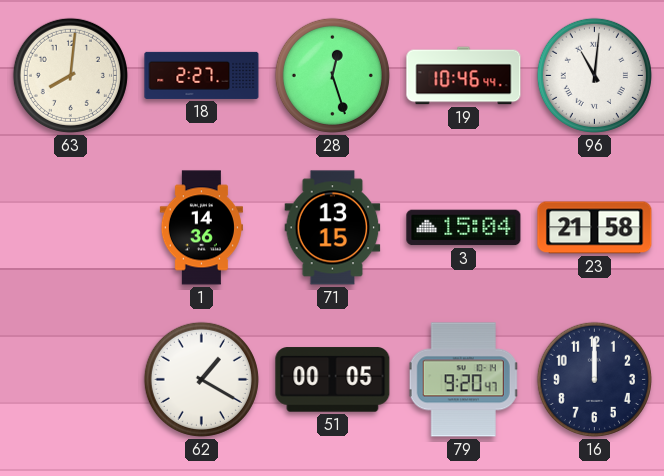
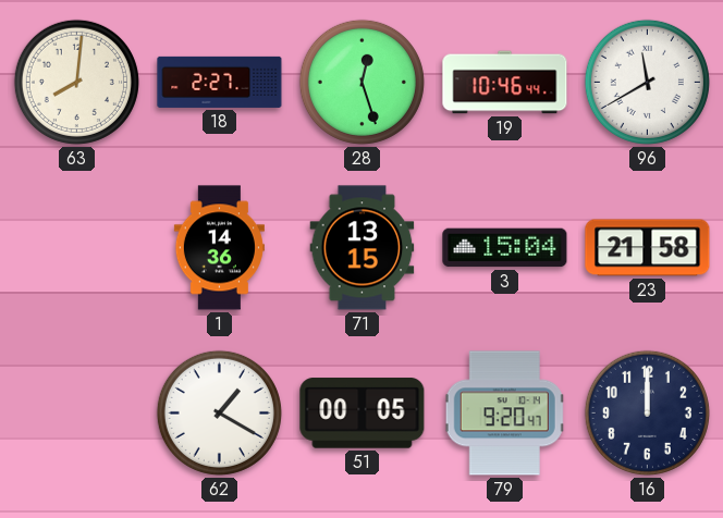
96: 11:01 -> 11:40 (647, 82)
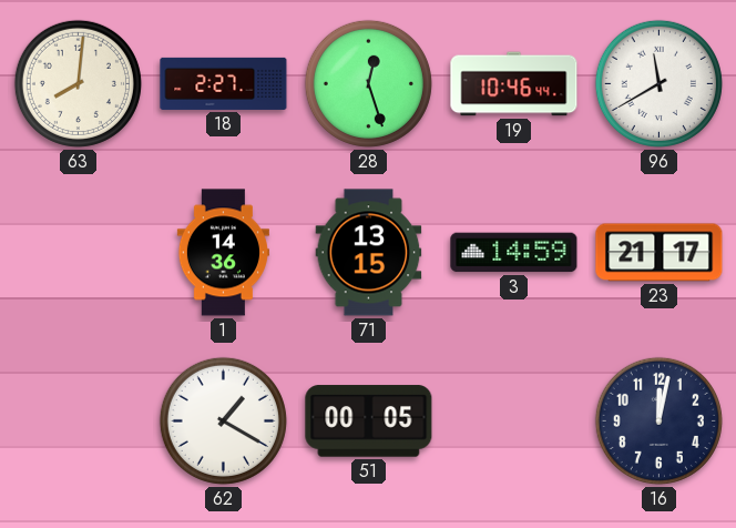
3: 15:04 -> 14:59 (514, 253)
23: 21:58 -> 21:17 (660, 253)
79: 9:20 -> none (505, 414)
16: 12:00 -> 12:02 (658, 420)
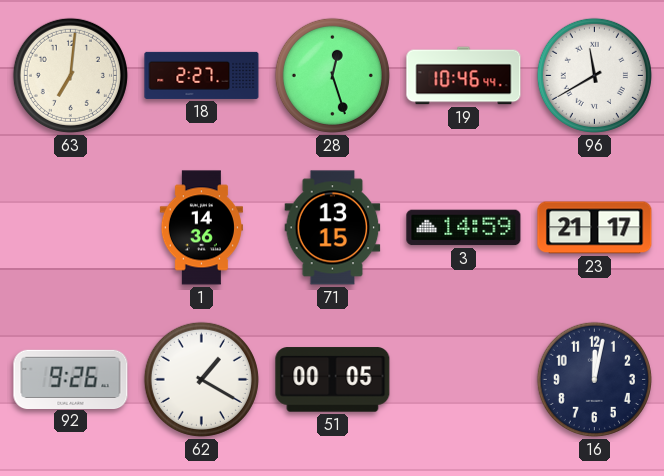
63: 8:01 -> 7:01 (70, 75)
92: none -> 9:26 (71, 379)
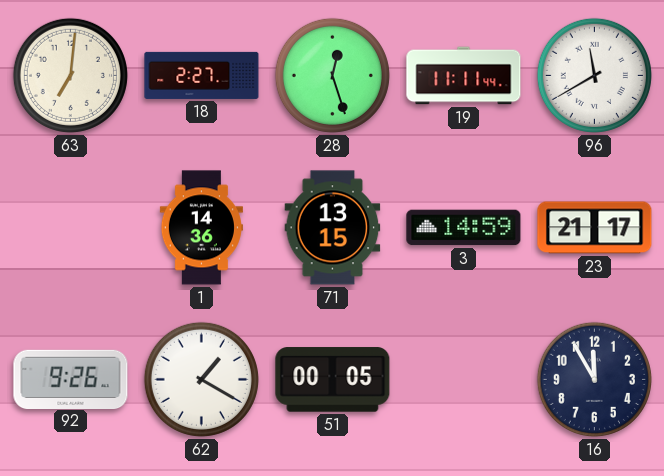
19: 10:46 -> 11:11 (464, 76)
16: 12:02 -> 11:55 (594, 379)
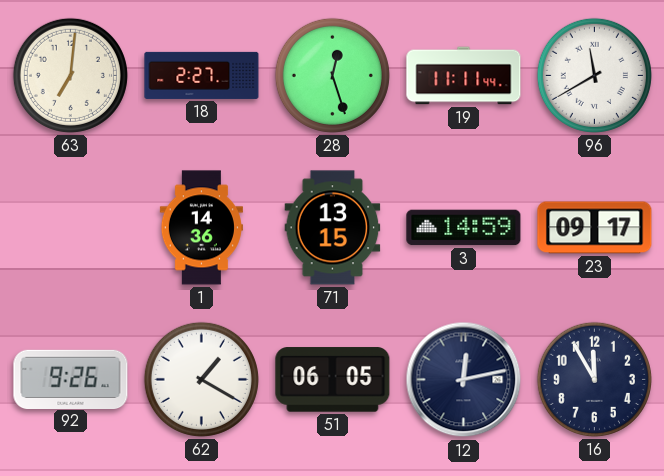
23: 21:17 -> 09:17 (595, 228)
51: 00:05 -> 06:05 (333, 380)
12: none -> 12:13 (464, 380)
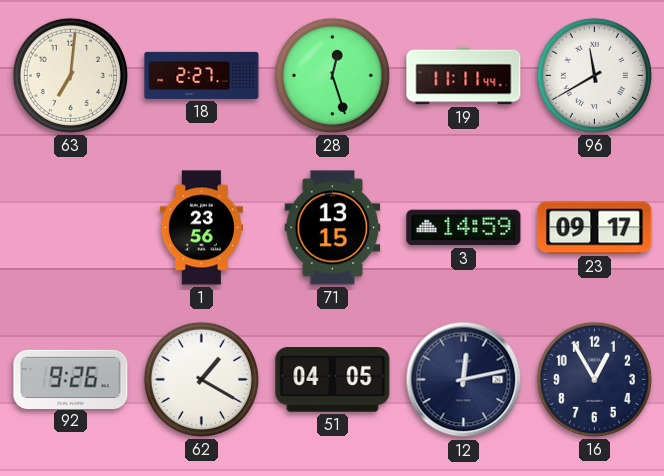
1: 14:36 -> 23:56 (201, 228)
51: 06:05 -> 04:05 (333, 380)
16: 11:55 -> 12:55 (594, 379)
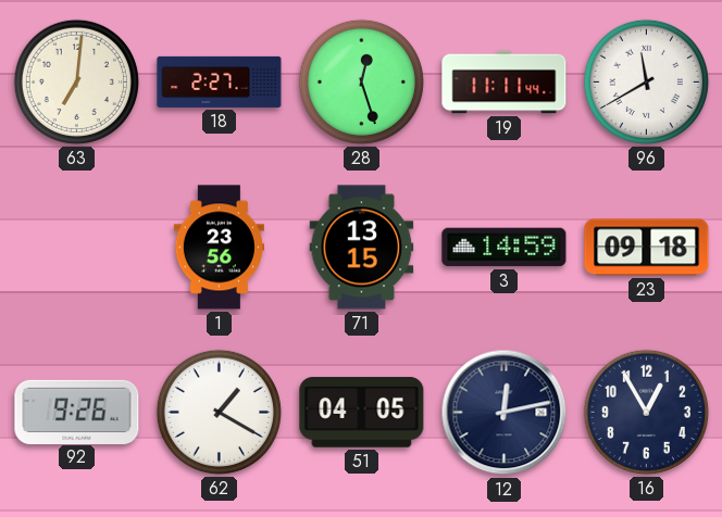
23: 09:17 -> 09:18 (647, 248)
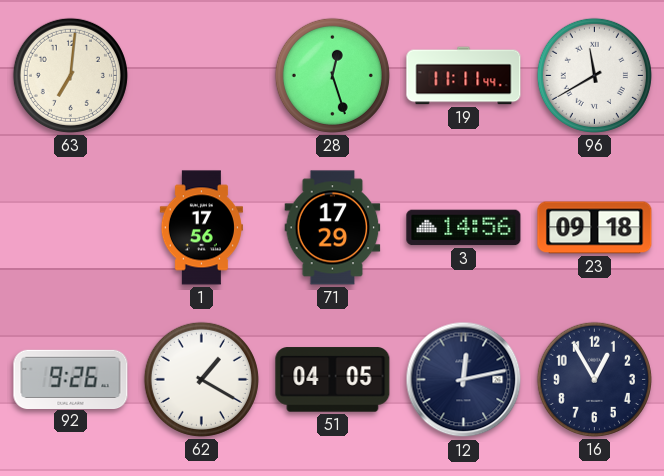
18: 2:27 -> none (220, 81)
1: 23:56 -> 17:56 (201, 228)
71: 13:15 -> 17:29 (333, 228)
3: 14:59 -> 14:56 (464, 228)
